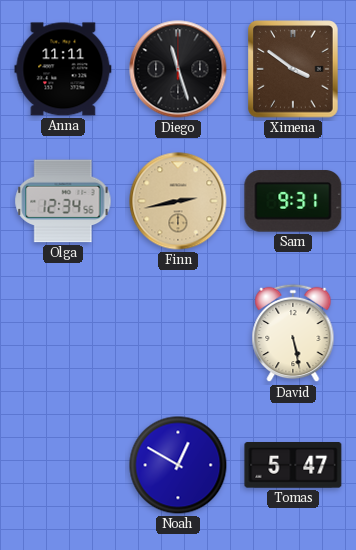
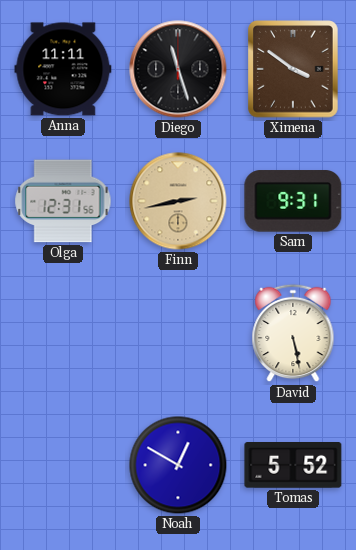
Olga: 12:34 -> 12:31 (63, 201)
Tomas: 5:47 -> 5:52 (293, 466)
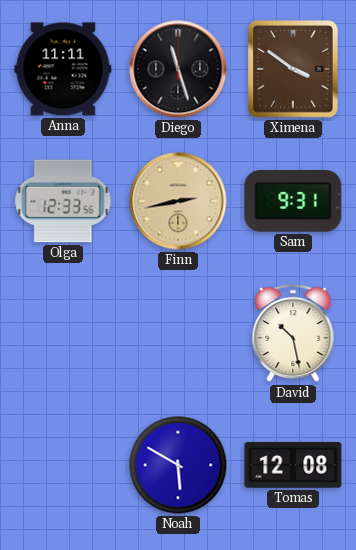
Olga: 12:31 -> 12:33 (63, 201)
David: 5:28 -> 10:28 (293, 333)
Noah: 12:50 -> 5:50 (178, 465)
Tomas: 5:52 -> 12:08 (293, 466)
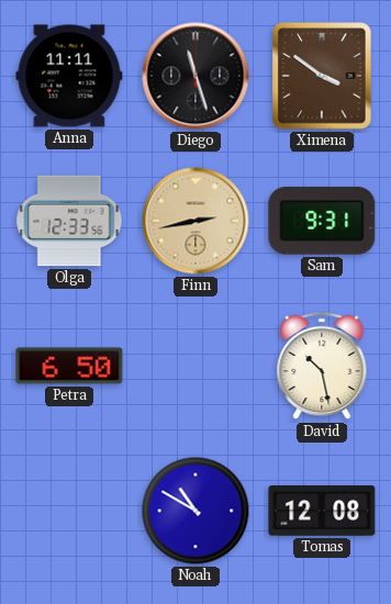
Petra: none -> 6:50 (69, 366)
Noah: 5:50 -> 10:50 (195, 511)
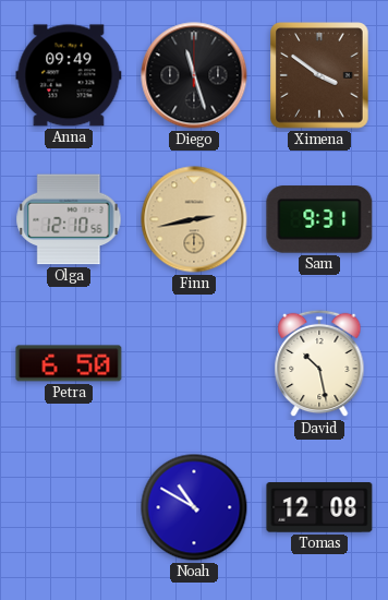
Anna: 11:11 -> 09:49 (69, 75)
Olga: 12:33 -> 12:10 (69, 219)
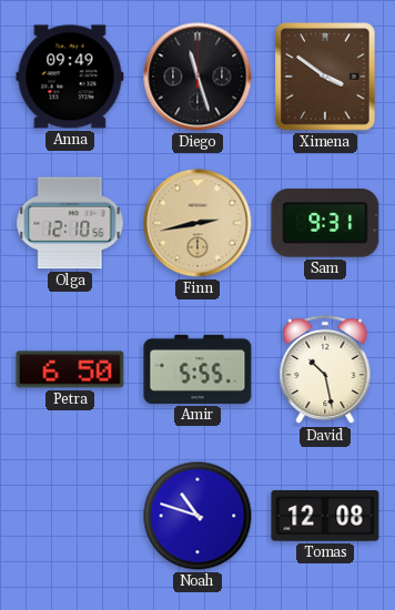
Amir: none -> 5:55 (197, 369)
Noah: 10:50 -> 10:48 (197, 516)
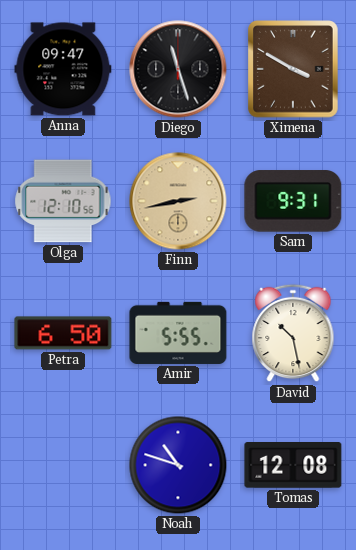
Anna: 09:49 -> 09:47 (63, 69)
Ximena: 3:51 -> 3:50 (293, 69)
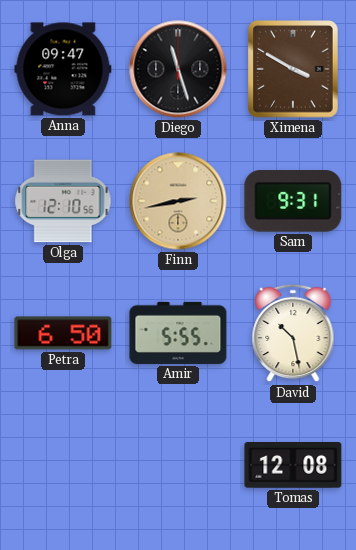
Noah: 10:48 -> none (178, 465)
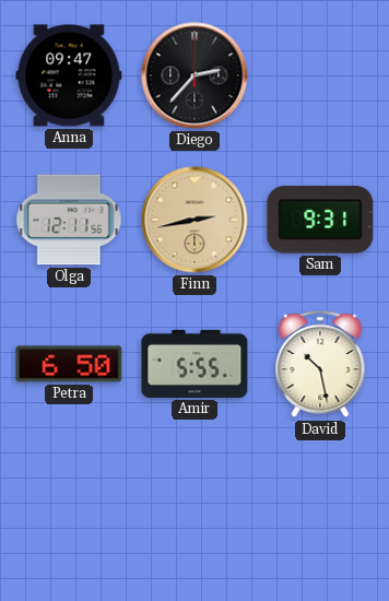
Diego: 11:27 -> 2:37 (194, 75)
Ximena: 3:50 -> none (293, 69)
Olga: 12:10 -> 12:11 (69, 220)
Tomas: 12:08 -> none (293, 466)
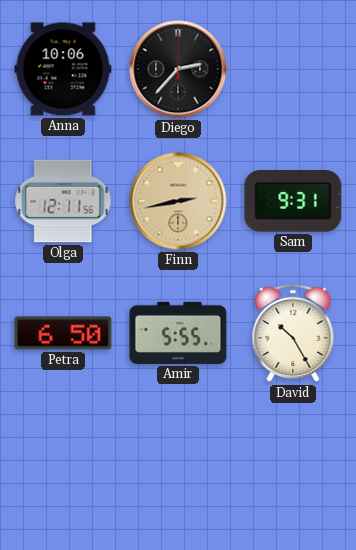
Anna: 09:47 -> 10:06 (63, 69)
David: 10:28 -> 10:25 (293, 333)
